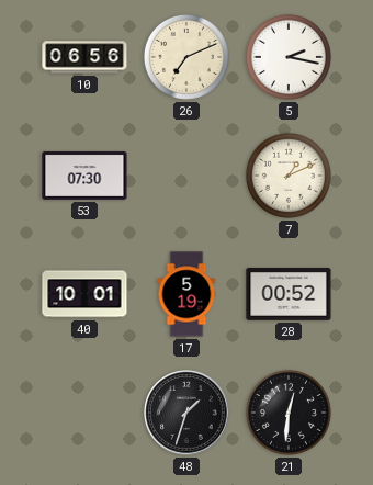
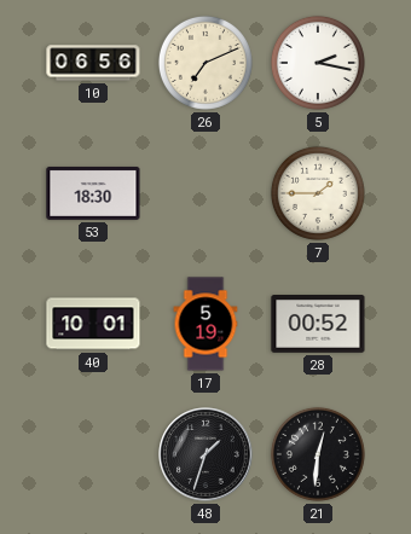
53: 07:30 -> 18:30 (93, 193)
7: 1:11 -> 1:45 (318, 193)
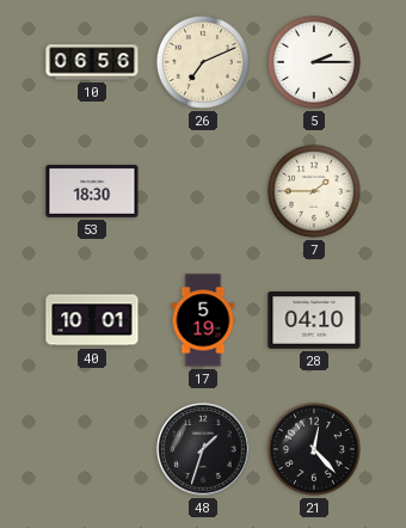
5: 2:17 -> 2:15 (314, 62)
28: 00:52 -> 04:10 (314, 321)
21: 12:31 -> 12:23 (314, 449)
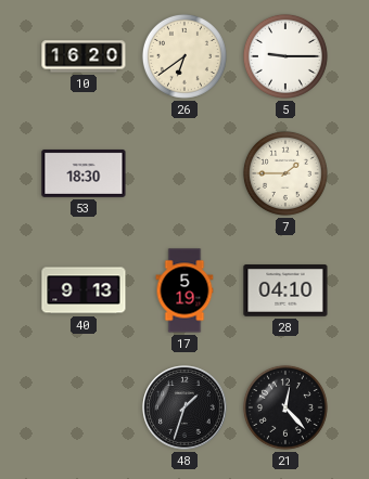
10: 06:56 -> 16:20 (84, 56)
26: 7:11 -> 6:39 (184, 56)
5: 2:15 -> 9:15 (285, 56)
40: 10:01 -> 9:13 (84, 290)
